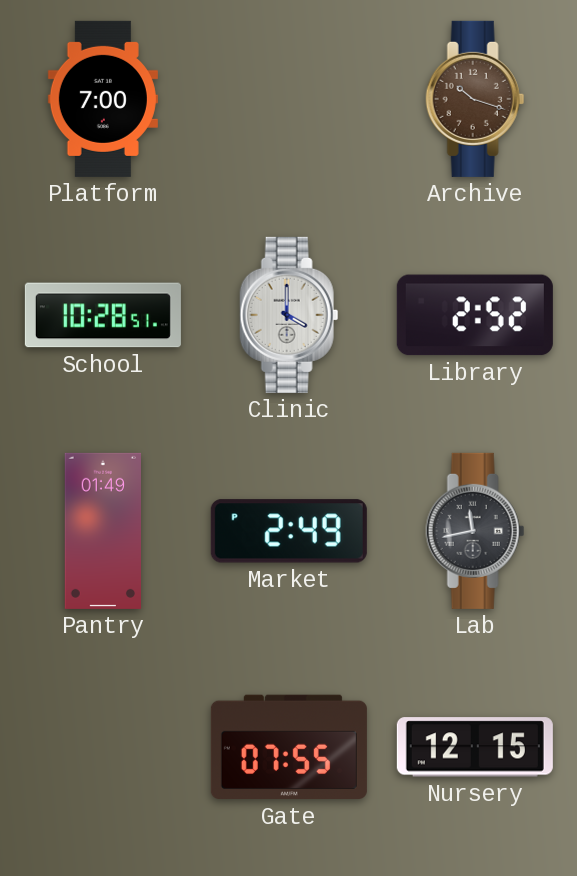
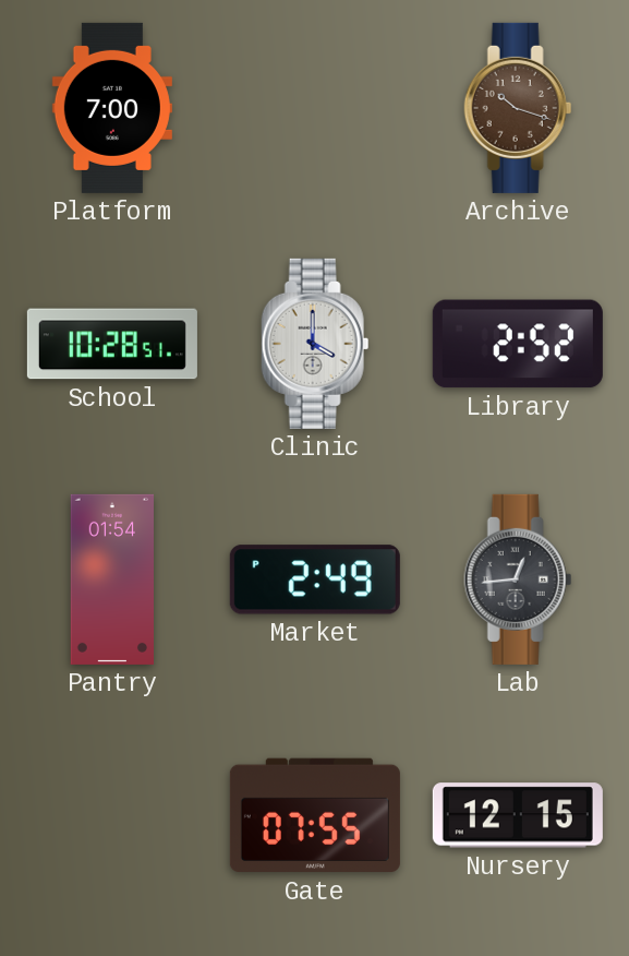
Pantry: 01:49 -> 01:54 (111, 579)
Lab: 11:43 -> 12:44 (518, 579)
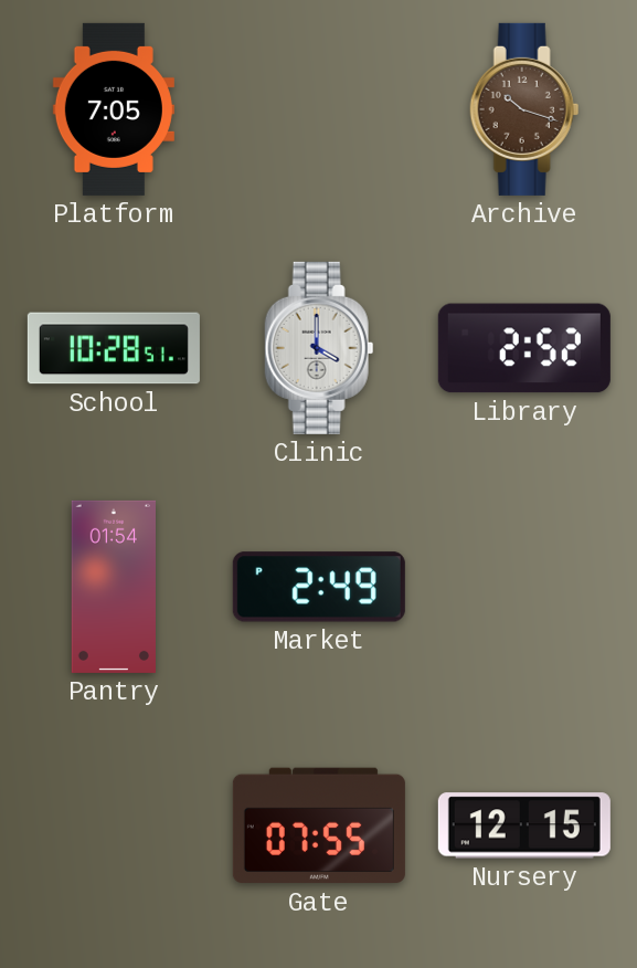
Platform: 7:00 -> 7:05 (114, 109)
Lab: 12:44 -> none (518, 579)
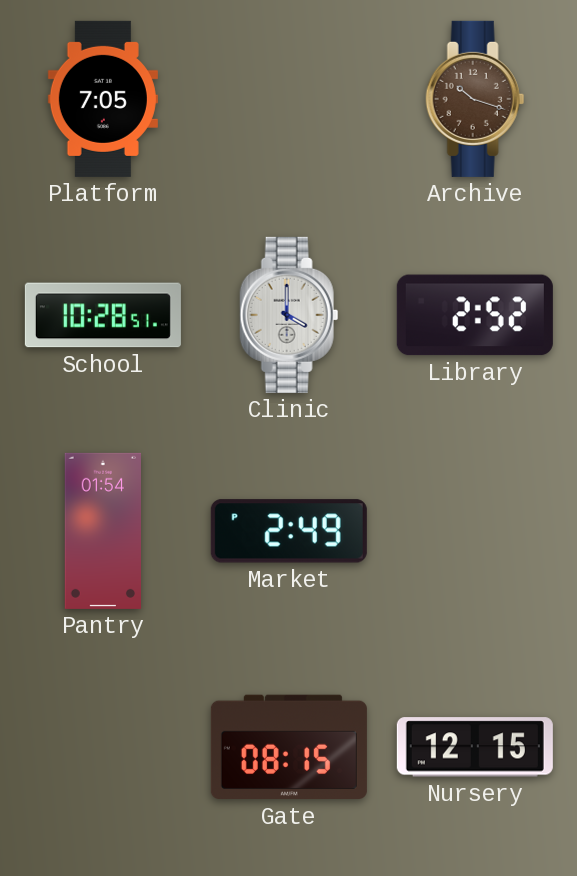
Gate: 07:55 -> 08:15 (289, 747)
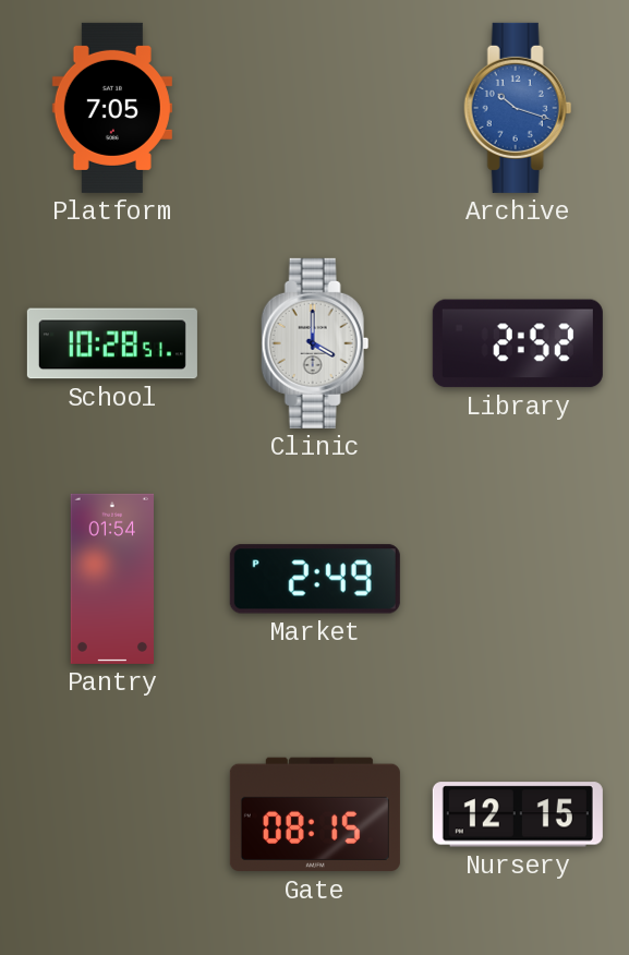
Archive dial: brown -> blue (518, 108)
